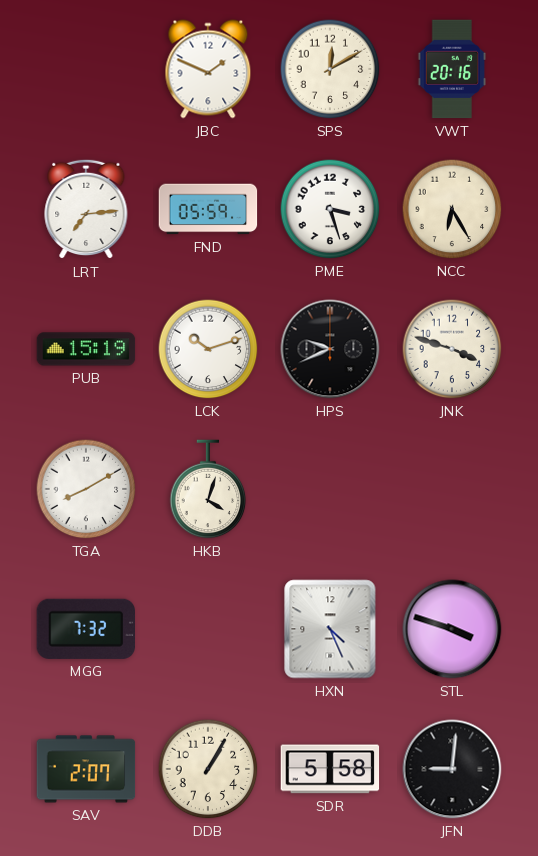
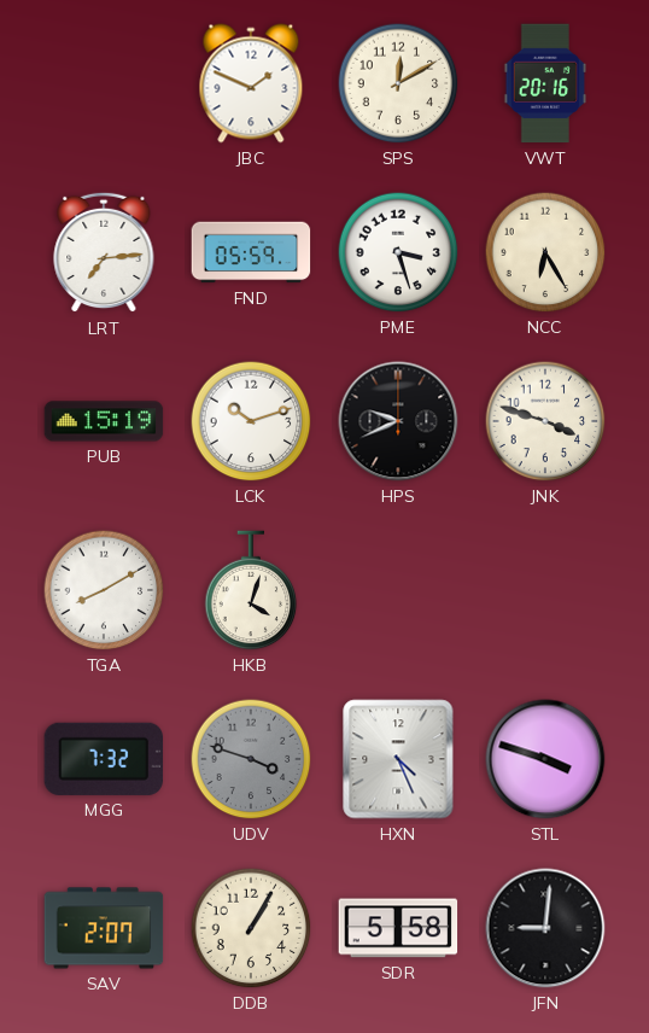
UDV: none -> 3:48 (251, 759)
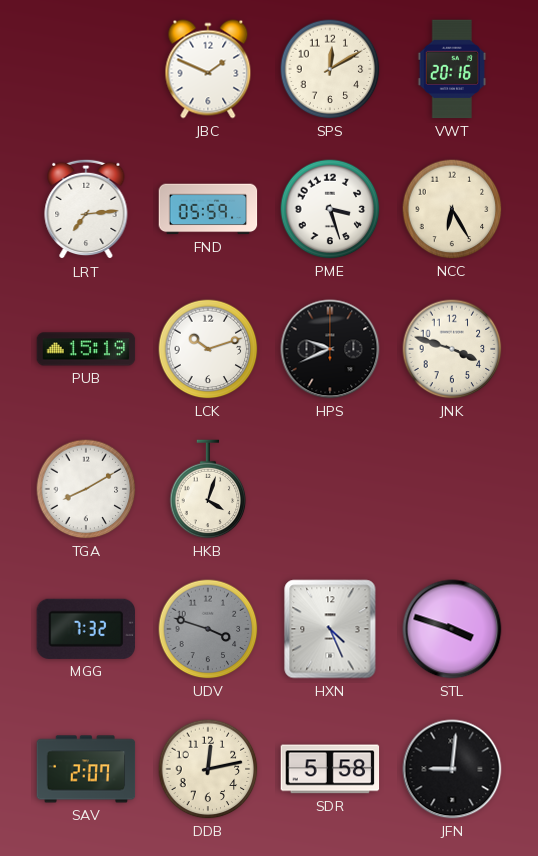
DDB: 1:05 -> 12:13 (208, 769)
